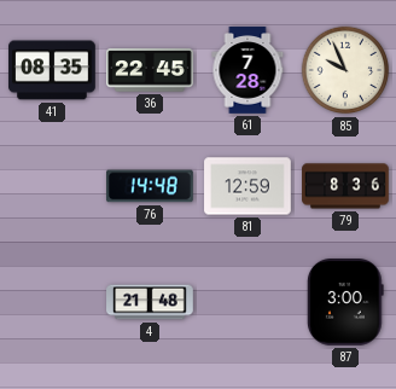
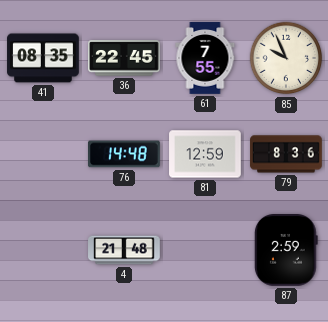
61: 7:28 -> 7:55 (205, 58)
87: 3:00 -> 2:59 (286, 251)
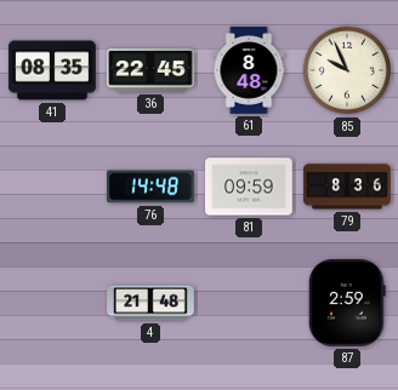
61: 7:55 -> 8:48 (249, 70)
81: 12:59 -> 09:59 (249, 187)
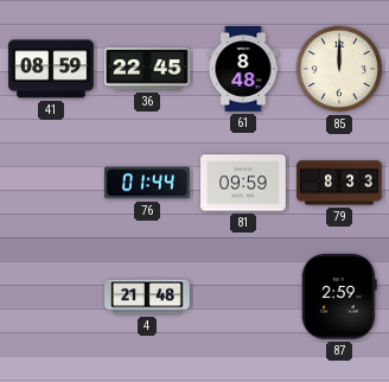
41: 08:35 -> 08:59 (51, 69)
85: 9:56 -> 12:00 (339, 69)
76: 14:48 -> 01:44 (148, 183)
79: 8:36 -> 8:33 (339, 183)
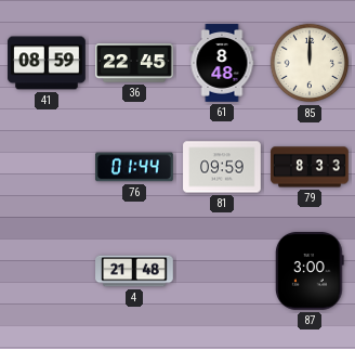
87: 2:59 -> 3:00 (310, 272)
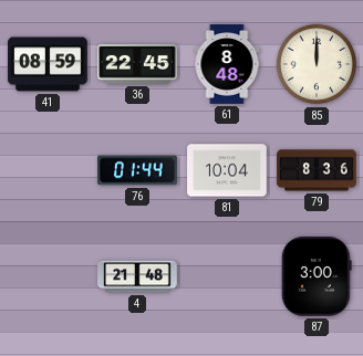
81: 09:59 -> 10:04 (227, 170)
79: 8:33 -> 8:36 (317, 170)
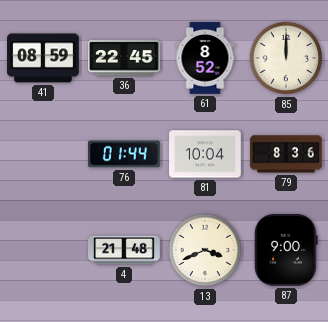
61: 8:48 -> 8:52 (205, 58)
13: none -> 3:41 (205, 250)
87: 3:00 -> 9:00 (286, 251)
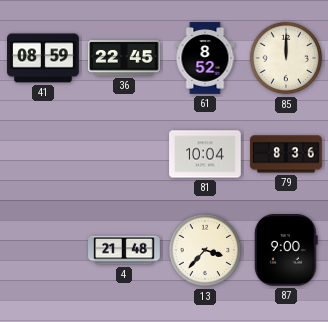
76: 01:44 -> none (125, 154)
13: 3:41 -> 3:37 (205, 250)
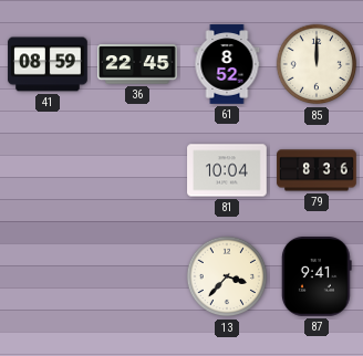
4: 21:48 -> none (124, 250)
87: 9:00 -> 9:41 (317, 278)
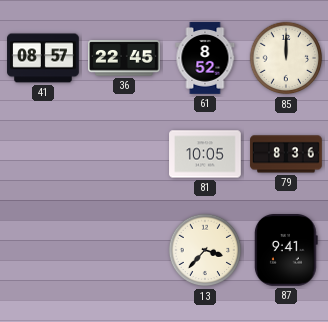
41: 08:59 -> 08:57 (43, 58)
81: 10:04 -> 10:05 (205, 154)
